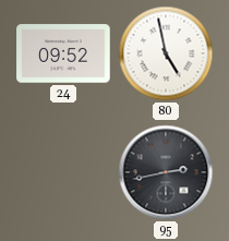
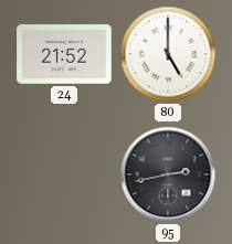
24: 09:52 -> 21:52 (64, 54)
80: 4:58 -> 5:00 (168, 54)
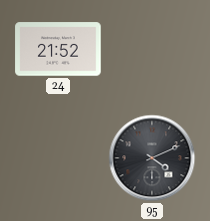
80: 5:00 -> none (168, 54)
95: 2:43 -> 4:11 (152, 158)
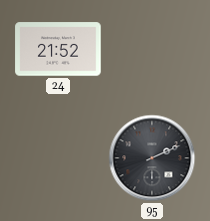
95: 4:11 -> 2:11 (152, 158)
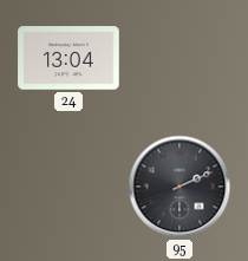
24: 21:52 -> 13:04 (68, 58)
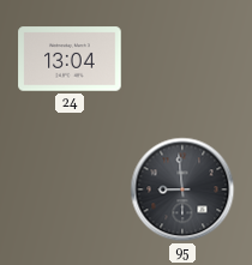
95: 2:11 -> 8:59 (182, 189)
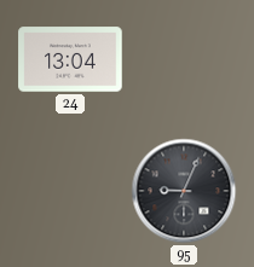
95: 8:59 -> 9:04 (184, 191)
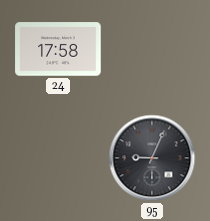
24: 13:04 -> 17:58 (58, 49)
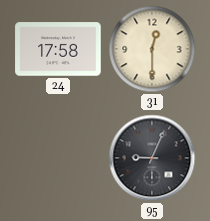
31: none -> 12:30 (152, 49)
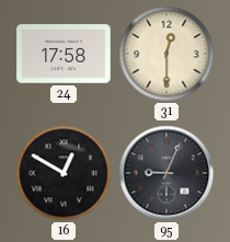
16: none -> 12:50 (64, 173)
